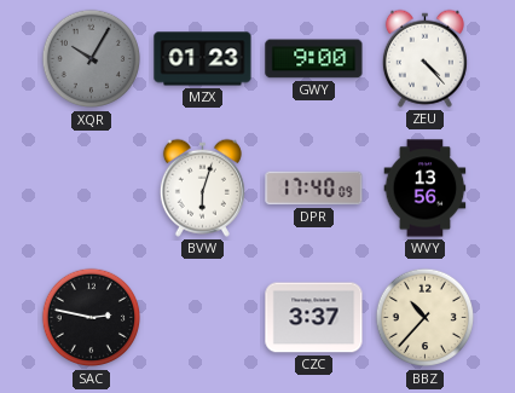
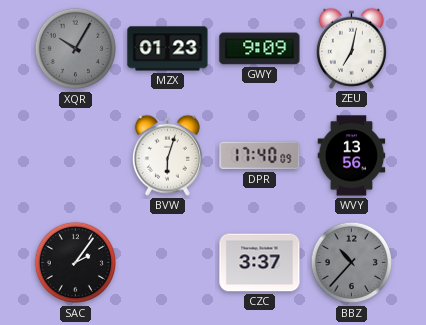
GWY: 9:00 -> 9:09 (260, 49)
ZEU: 4:23 -> 7:02 (351, 48)
SAC: 2:47 -> 2:06 (76, 263)
BBZ dial: cream -> grey (352, 263)
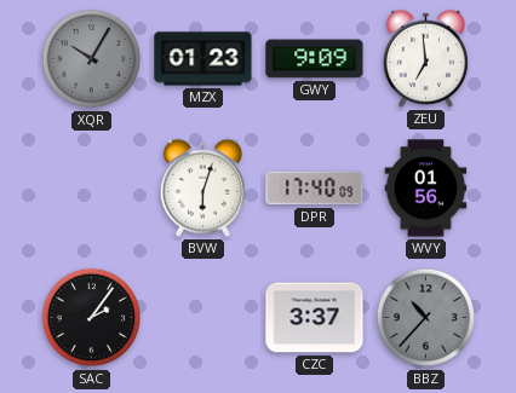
ZEU: 7:02 -> 6:59 (425, 58)
WVY: 13:56 -> 01:56 (426, 189)
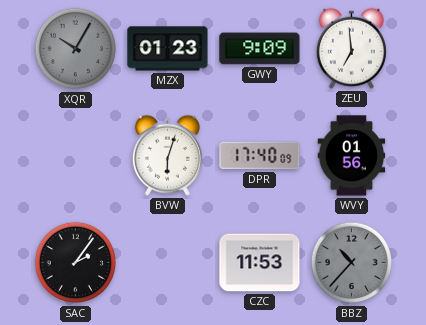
CZC: 3:37 -> 11:53 (260, 263)
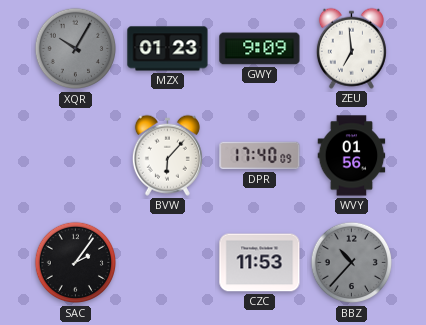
BVW: 6:03 -> 6:07 (167, 155)
